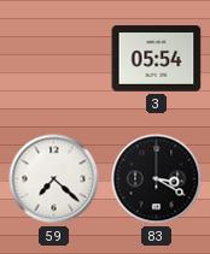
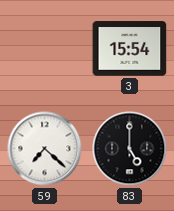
3: 05:54 -> 15:54 (130, 49)
83: 3:20 -> 5:00 (130, 149)
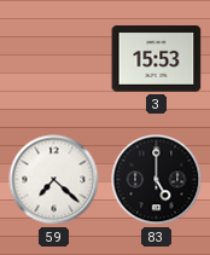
3: 15:54 -> 15:53 (157, 59)
